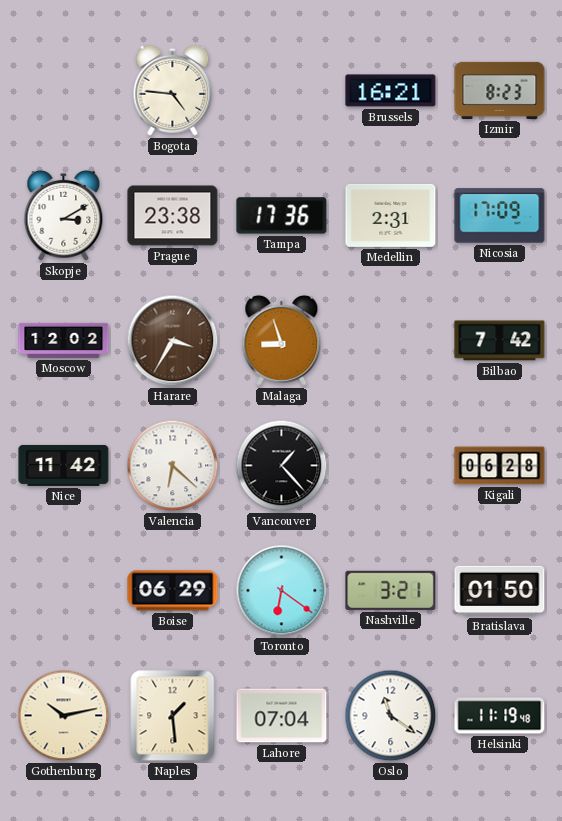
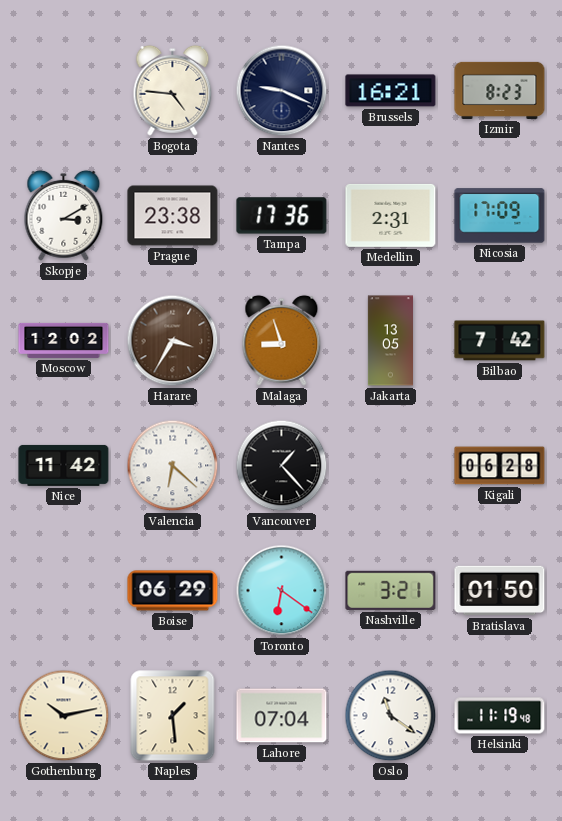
Nantes: none -> 9:19 (282, 91)
Jakarta: none -> 13:05 (390, 341)
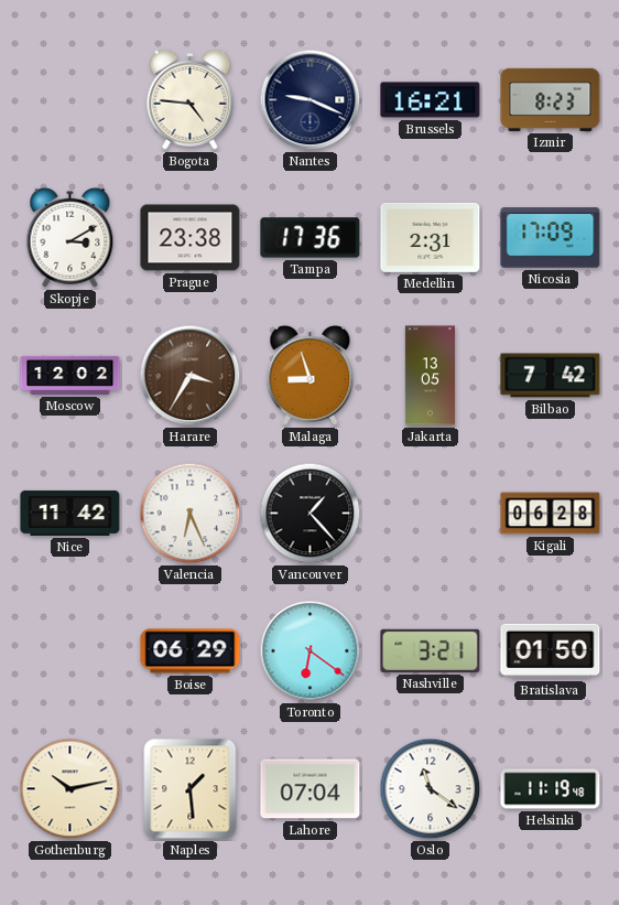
Valencia: 6:22 -> 6:26 (191, 514)
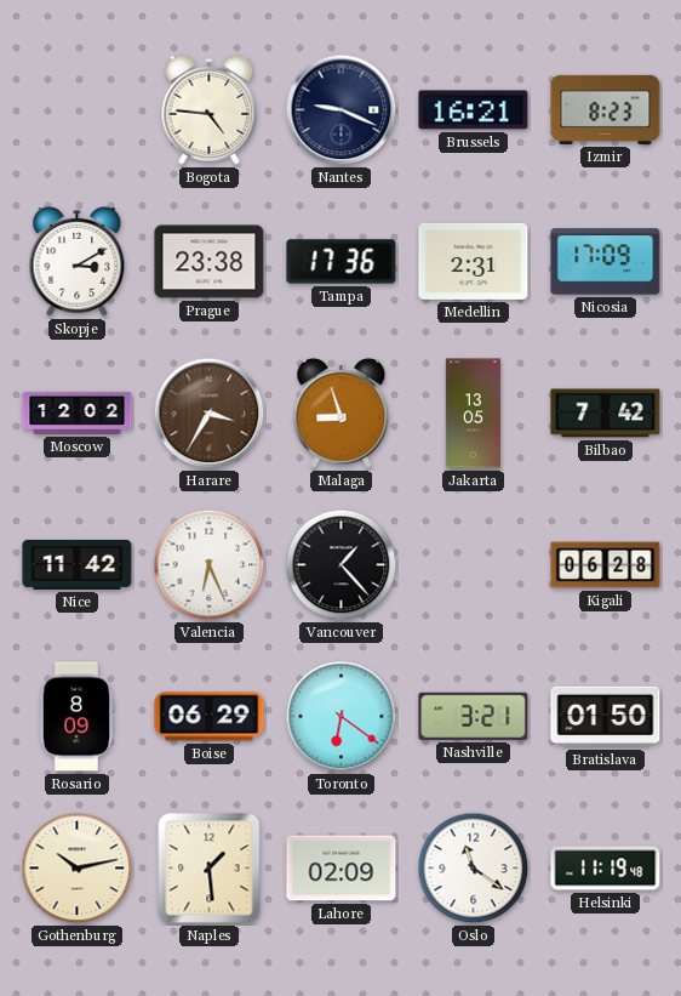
Rosario: none -> 8:09 (76, 717)
Lahore: 07:04 -> 02:09 (342, 869)
